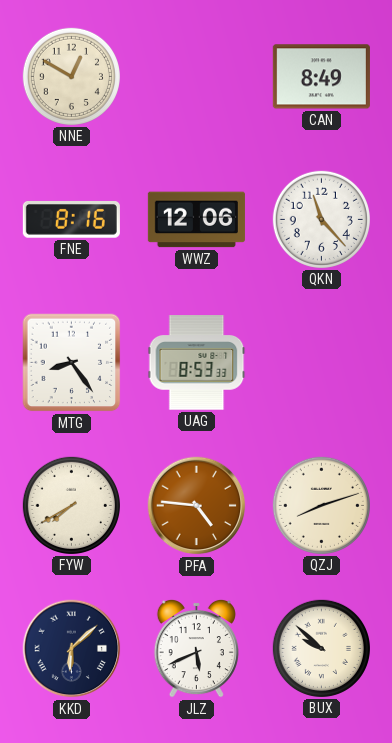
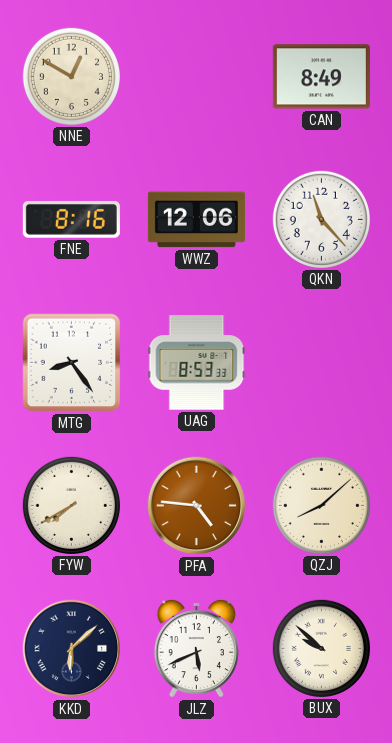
QZJ: 8:12 -> 8:08 (321, 505)
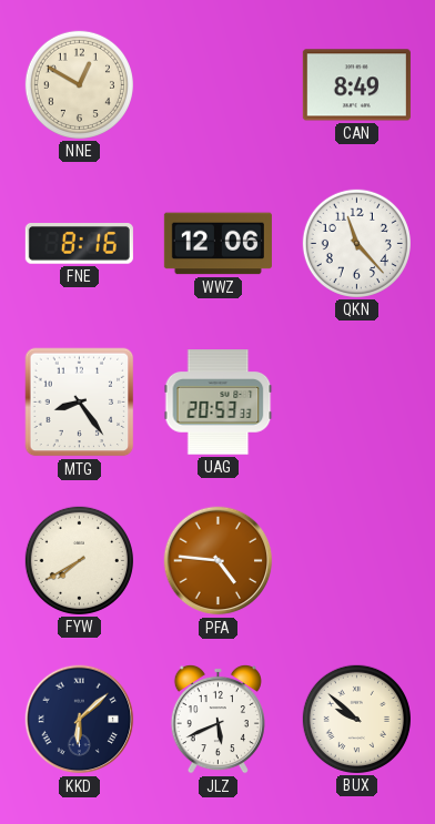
UAG: 8:53 -> 20:53 (219, 403)
QZJ: 8:08 -> none (321, 505)
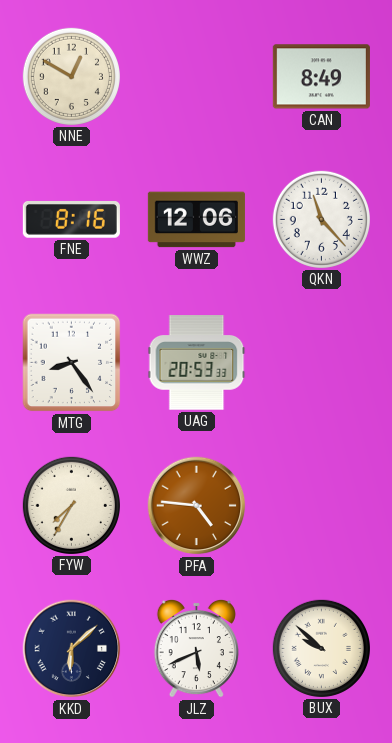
FYW: 7:40 -> 7:35 (71, 505)
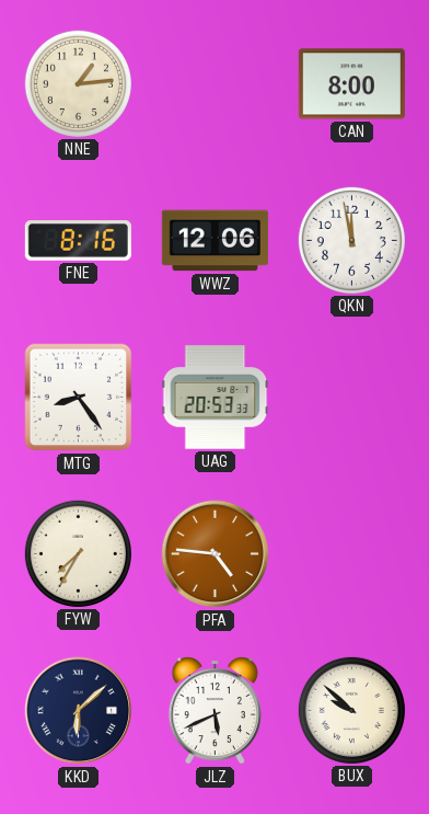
NNE: 12:50 -> 1:14 (78, 83)
CAN: 8:49 -> 8:00 (351, 84)
QKN: 11:23 -> 11:58 (351, 240)
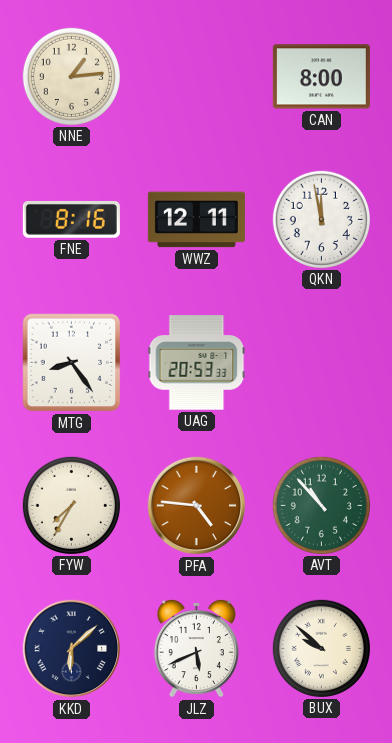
WWZ: 12:06 -> 12:11 (196, 220)
AVT: none -> 10:53 (321, 505)
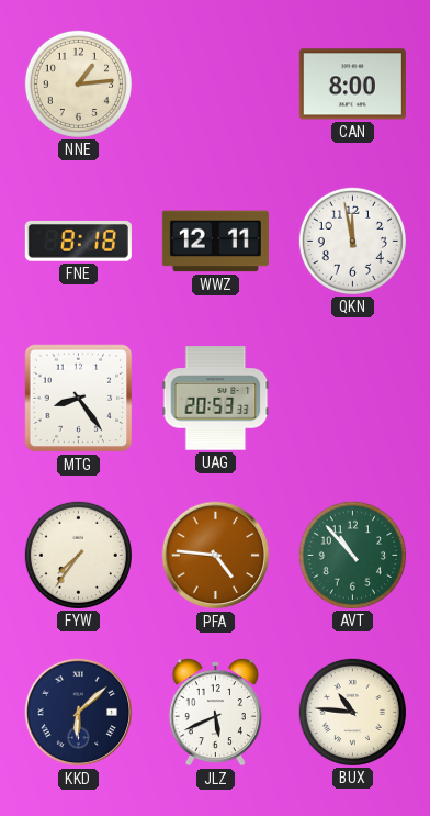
FNE: 8:16 -> 8:18 (78, 242)
FYW: 7:35 -> 7:36 (78, 555)
BUX: 9:52 -> 10:46 (352, 712)
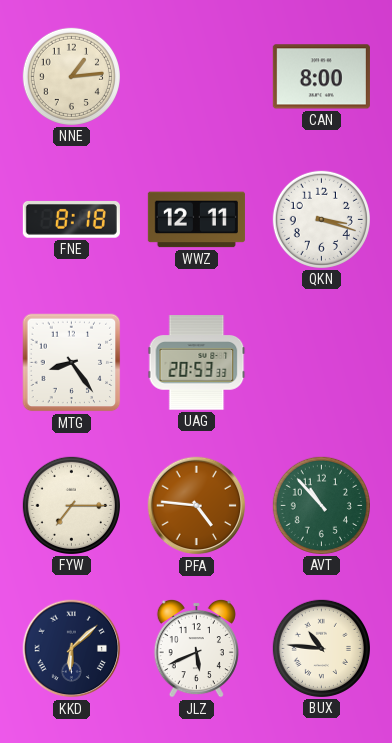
QKN: 11:58 -> 3:18 (321, 219)
FYW: 7:36 -> 7:15 (71, 505)
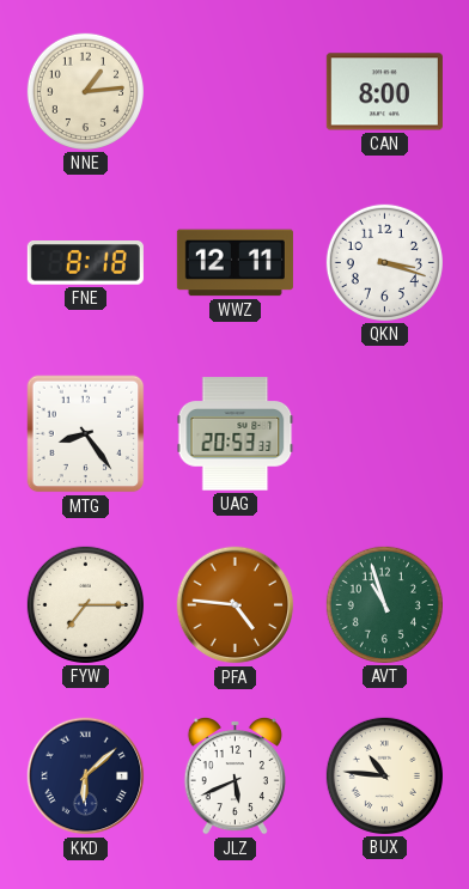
AVT: 10:53 -> 10:57 (384, 604)
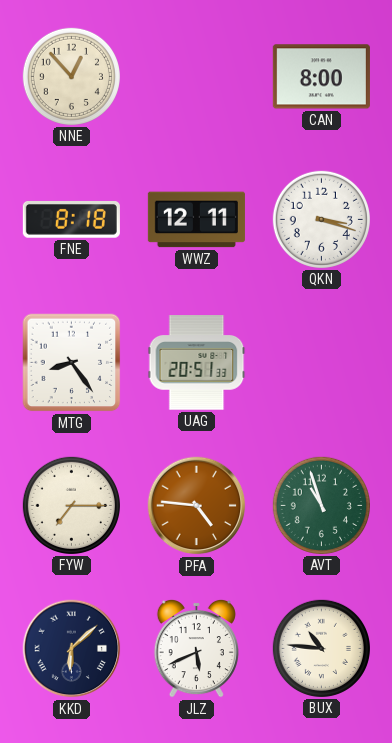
NNE: 1:14 -> 12:53 (71, 76)
UAG: 20:53 -> 20:51 (197, 363)
